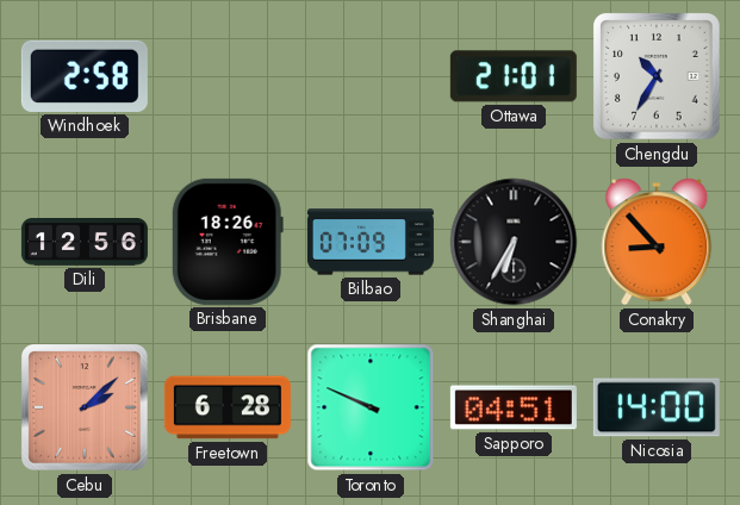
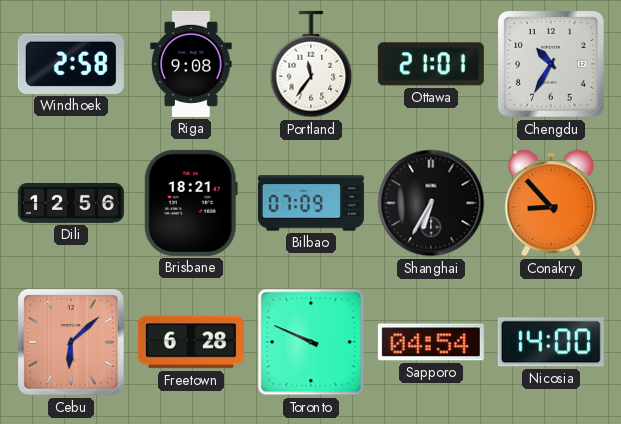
Riga: none -> 9:08 (191, 64)
Portland: none -> 11:36 (311, 64)
Brisbane: 18:26 -> 18:21 (191, 203)
Cebu: 2:08 -> 6:08 (71, 342)
Sapporo: 04:51 -> 04:54 (431, 342)
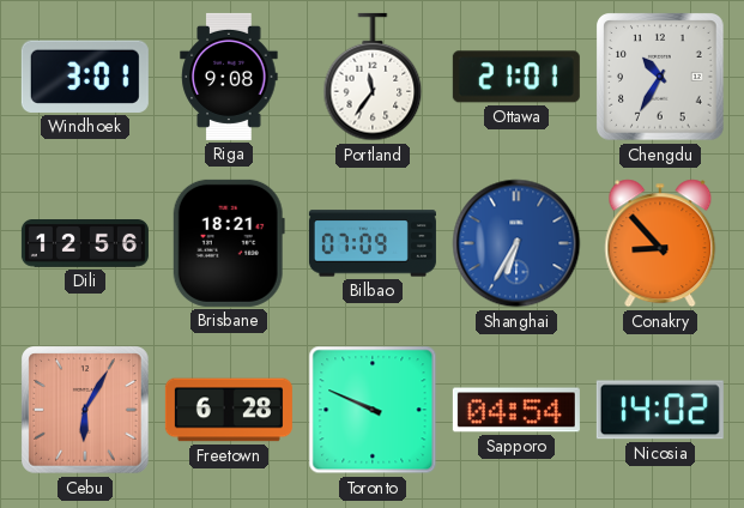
Windhoek: 2:58 -> 3:01 (85, 77)
Shanghai dial: black -> blue (516, 243)
Cebu: 6:08 -> 6:05 (85, 410)
Nicosia: 14:00 -> 14:02 (660, 410)
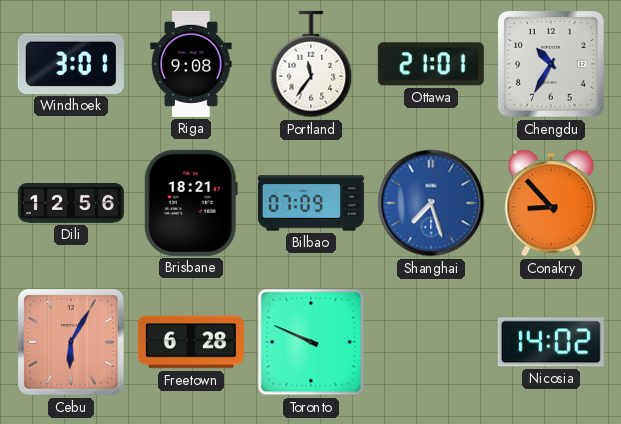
Shanghai: 6:35 -> 7:27 (431, 203)
Sapporo: 04:54 -> none (516, 410)
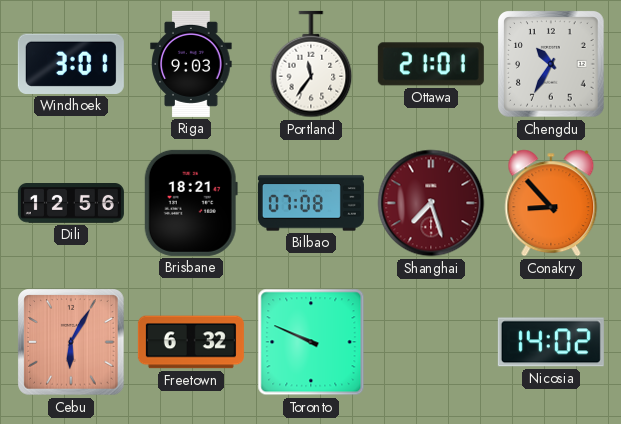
Riga: 9:08 -> 9:03 (191, 64)
Bilbao: 07:09 -> 07:08 (311, 203)
Shanghai dial: blue -> burgundy (431, 203)
Freetown: 6:28 -> 6:32 (191, 342)
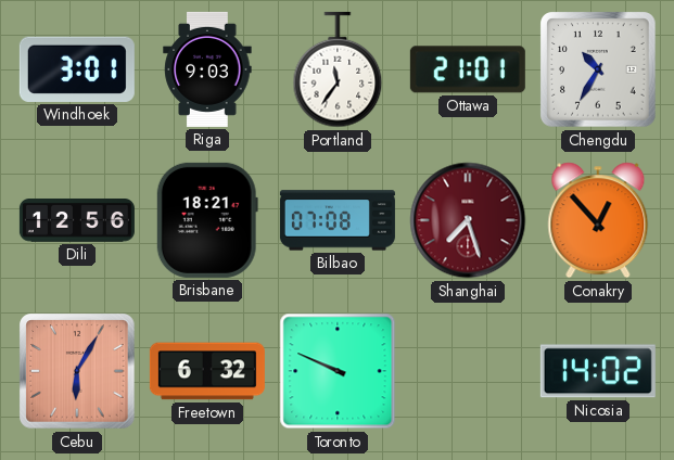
Conakry: 8:53 -> 12:53 (598, 220)
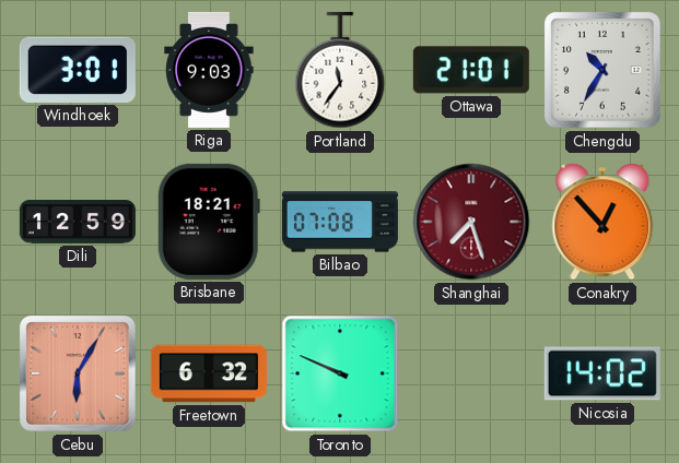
Dili: 12:56 -> 12:59 (78, 223)
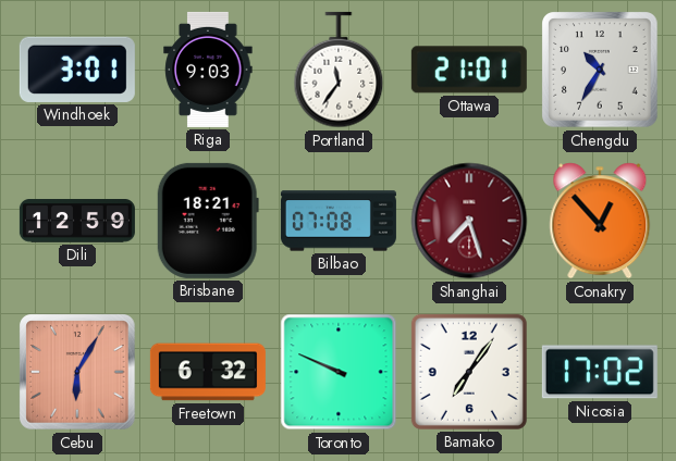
Bamako: none -> 7:06 (469, 372)
Nicosia: 14:02 -> 17:02 (600, 372)
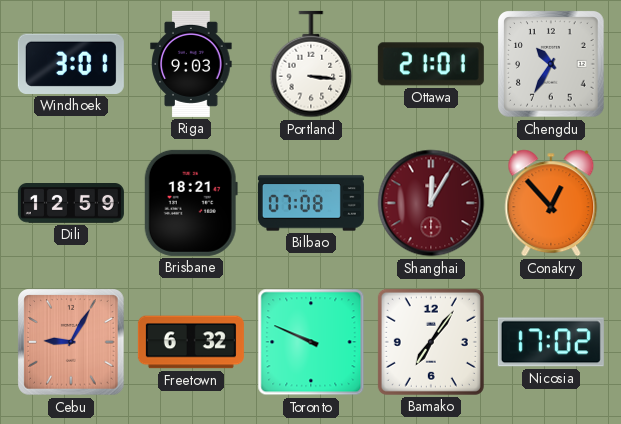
Portland: 11:36 -> 3:16 (311, 64)
Shanghai: 7:27 -> 12:05 (431, 203)
Cebu: 6:05 -> 9:05 (71, 342)
